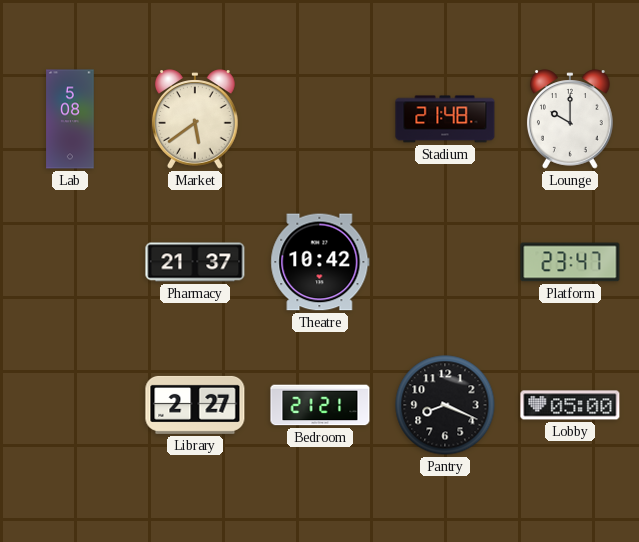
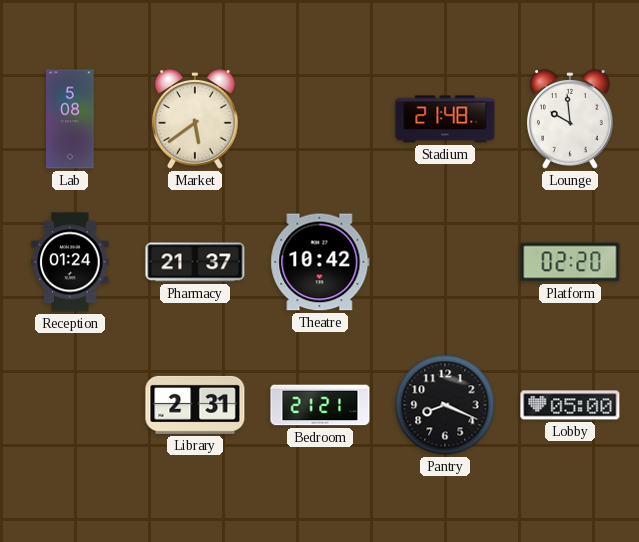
Lounge: 10:00 -> 9:59 (570, 119)
Reception: none -> 01:24 (70, 262)
Platform: 23:47 -> 02:20 (570, 262)
Library: 2:27 -> 2:31 (195, 405)
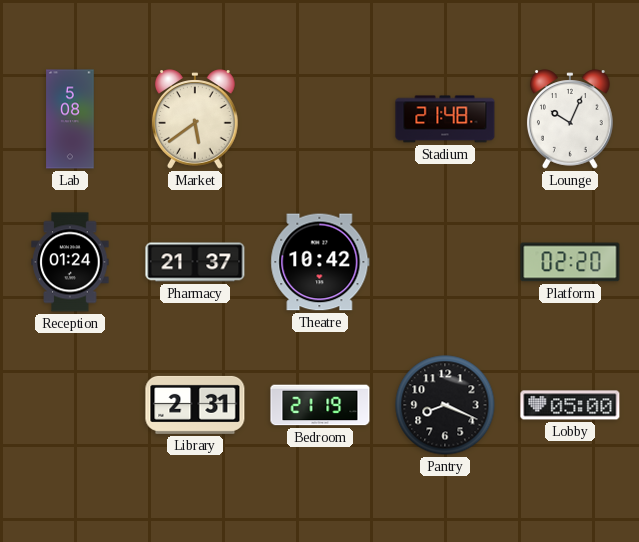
Lounge: 9:59 -> 10:04 (570, 119)
Bedroom: 21:21 -> 21:19 (320, 405)
